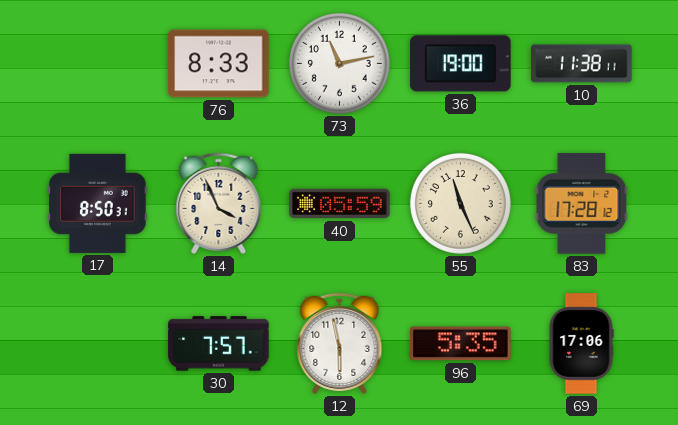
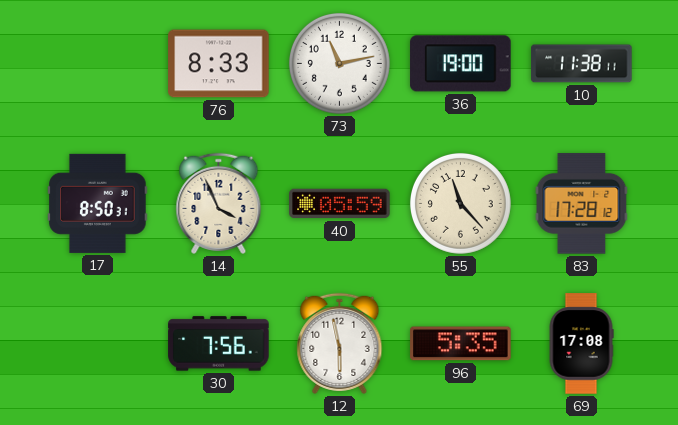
55: 11:26 -> 11:23 (460, 203)
30: 7:57 -> 7:56 (219, 344)
69: 17:06 -> 17:08 (581, 344)
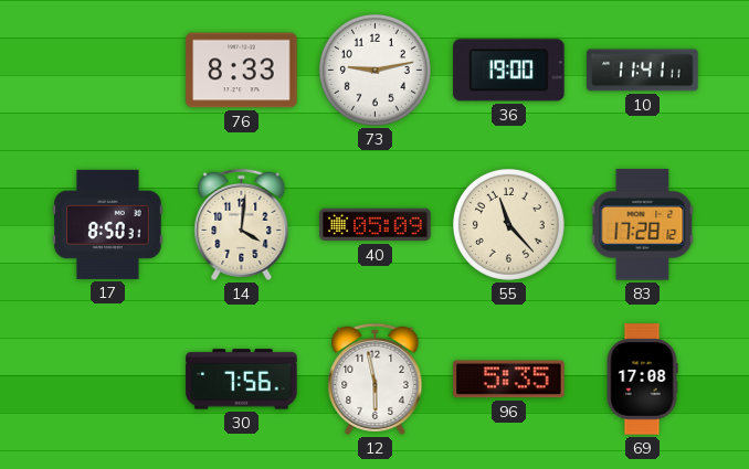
73: 11:13 -> 9:13 (374, 70)
10: 11:38 -> 11:41 (643, 71)
14: 3:56 -> 4:01 (242, 224)
40: 05:59 -> 05:09 (376, 225)
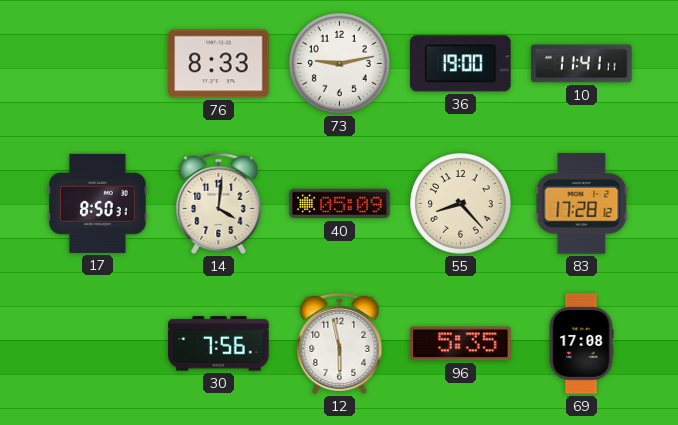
55: 11:23 -> 8:23 (460, 203)
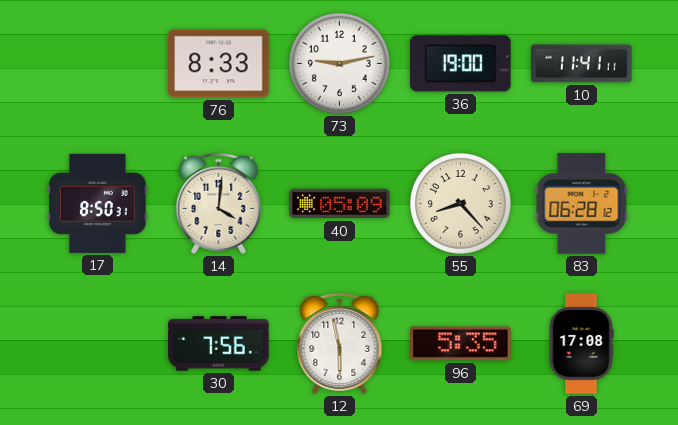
83: 17:28 -> 06:28 (582, 204)
